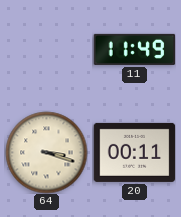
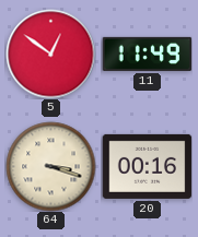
5: none -> 12:51 (50, 54)
20: 00:11 -> 00:16 (147, 166)
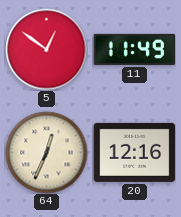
64: 3:18 -> 12:34 (46, 152)
20: 00:16 -> 12:16 (134, 152)
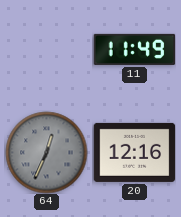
5: 12:51 -> none (46, 49)
64 dial: cream -> grey (46, 152)
